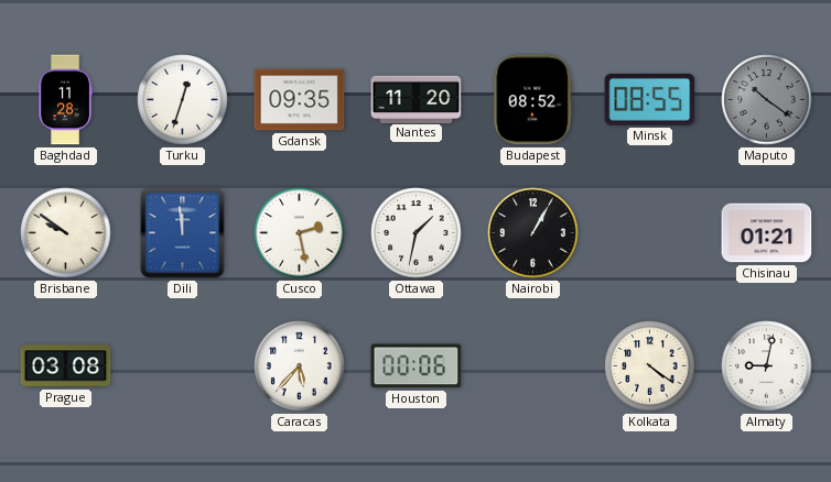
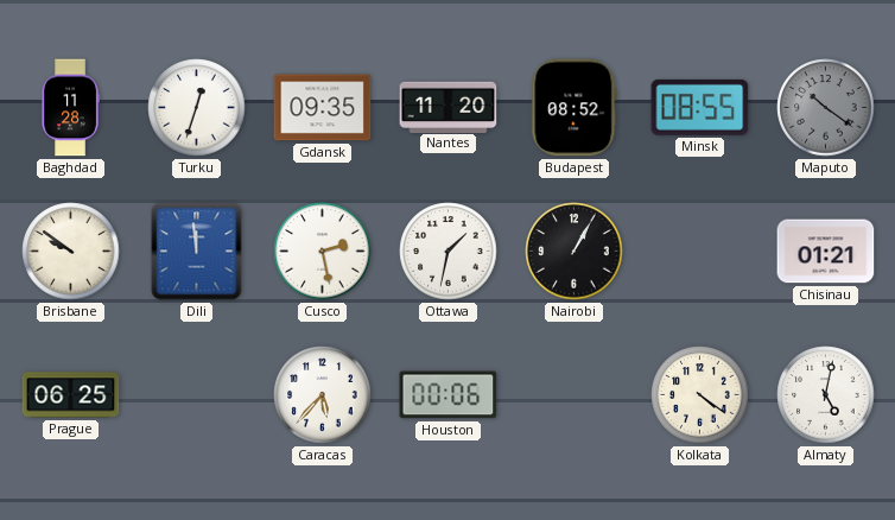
Prague: 03:08 -> 06:25 (71, 395)
Almaty: 9:02 -> 5:02 (826, 395)
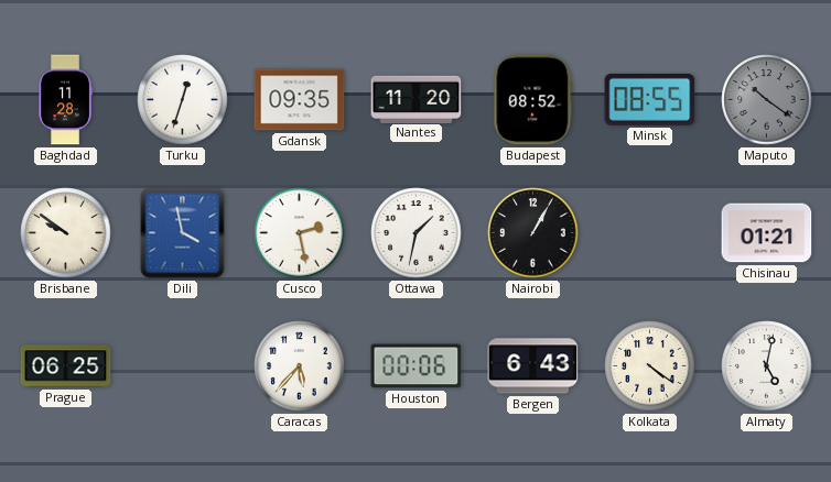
Dili: 11:59 -> 3:58 (183, 233)
Bergen: none -> 6:43 (533, 366)
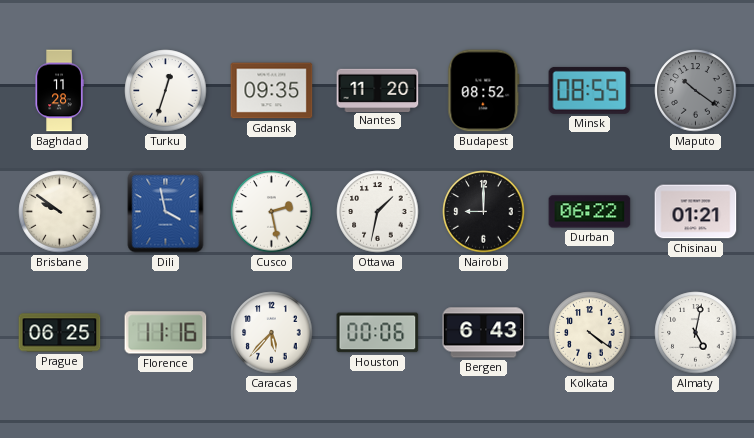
Nairobi: 1:05 -> 9:00 (484, 212)
Durban: none -> 06:22 (590, 212)
Florence: none -> 11:16 (166, 333)
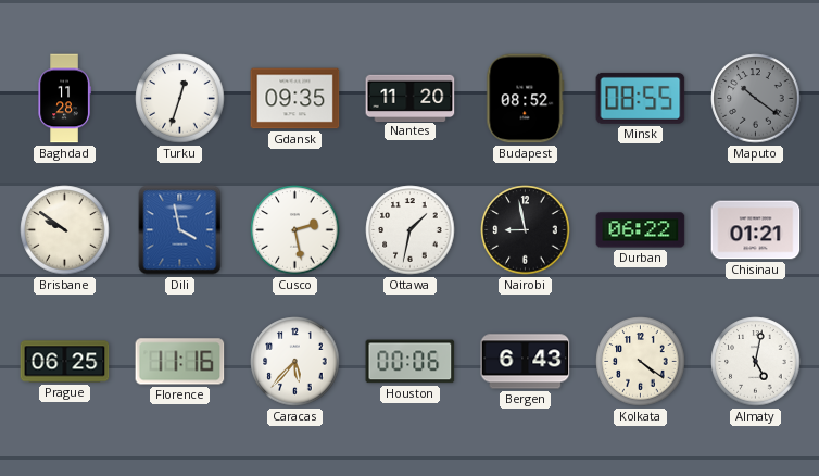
Nairobi: 9:00 -> 8:58 (526, 230)
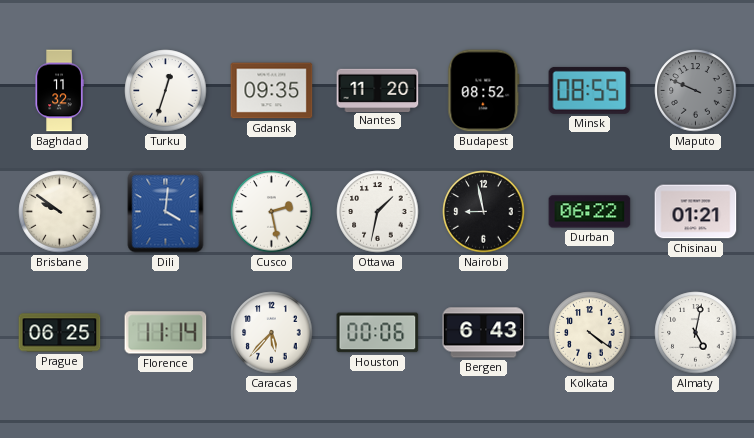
Baghdad: 11:28 -> 11:32 (59, 91)
Maputo: 10:21 -> 9:49 (696, 91)
Dili: 3:58 -> 4:01 (166, 212)
Florence: 11:16 -> 11:14 (166, 333)
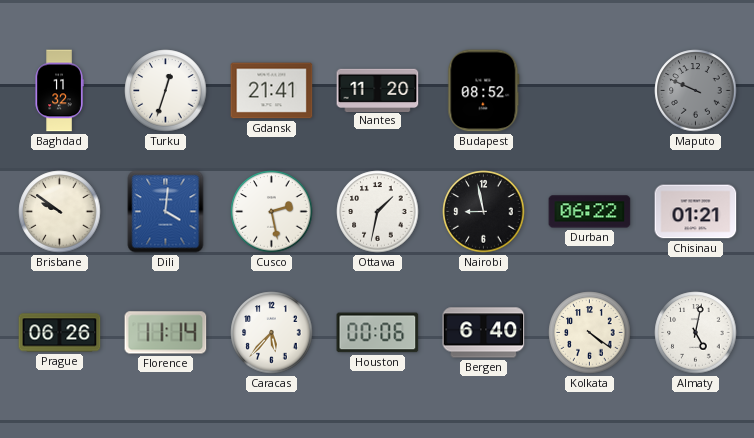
Gdansk: 09:35 -> 21:41 (272, 91)
Minsk: 08:55 -> none (590, 90)
Prague: 06:25 -> 06:26 (60, 333)
Bergen: 6:43 -> 6:40 (484, 333)
